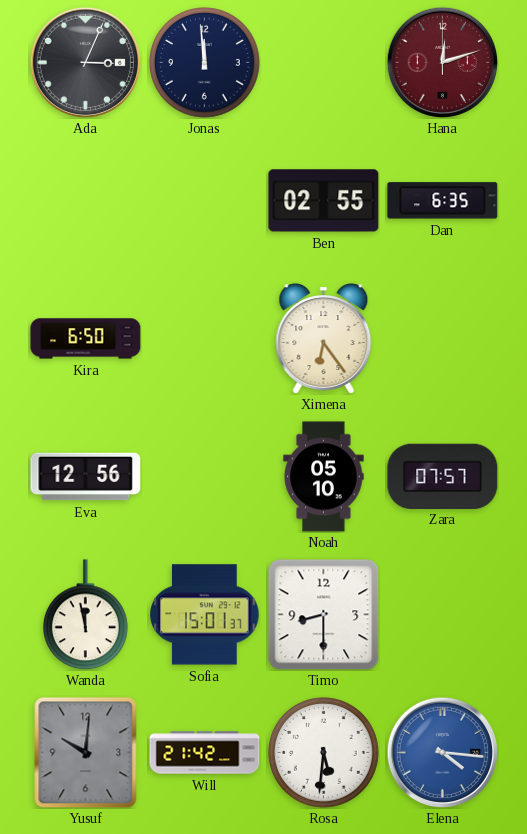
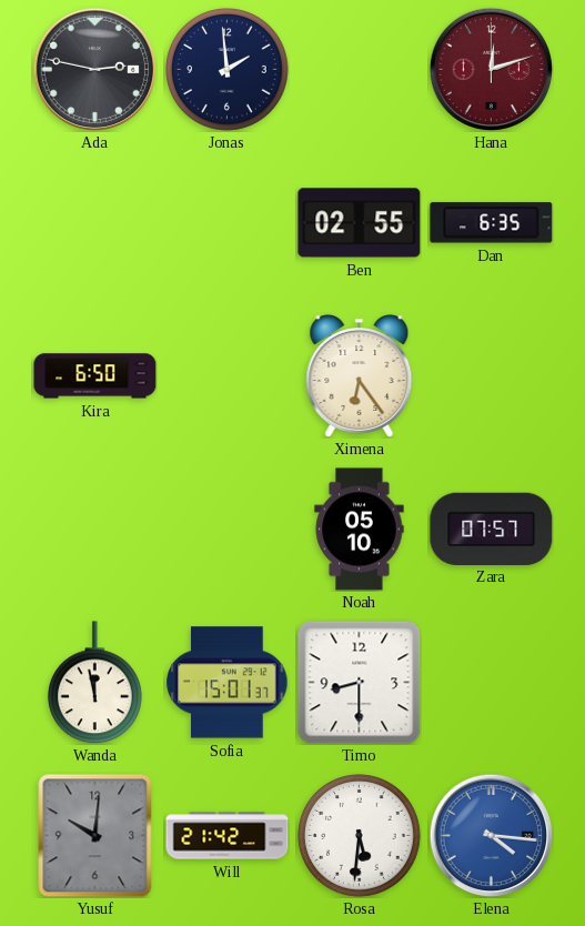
Ada: 3:04 -> 2:47 (94, 69)
Jonas: 11:59 -> 1:59 (228, 70)
Eva: 12:56 -> none (86, 477)
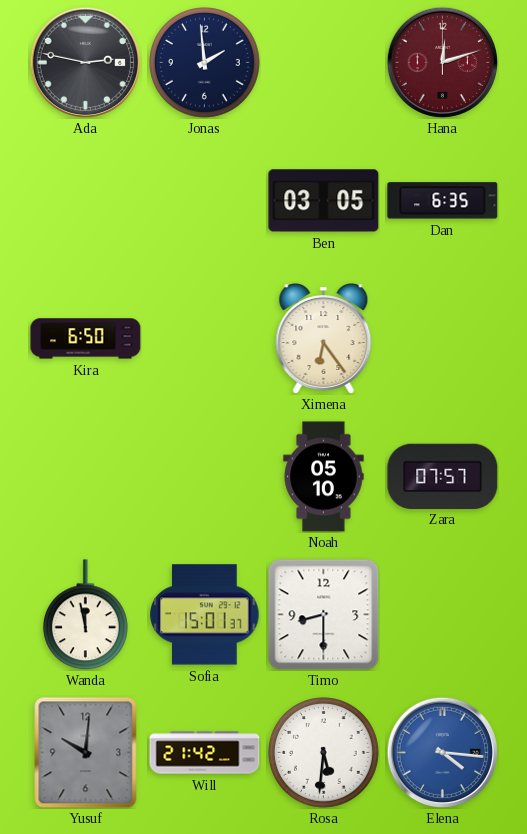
Ben: 02:55 -> 03:05 (324, 201)
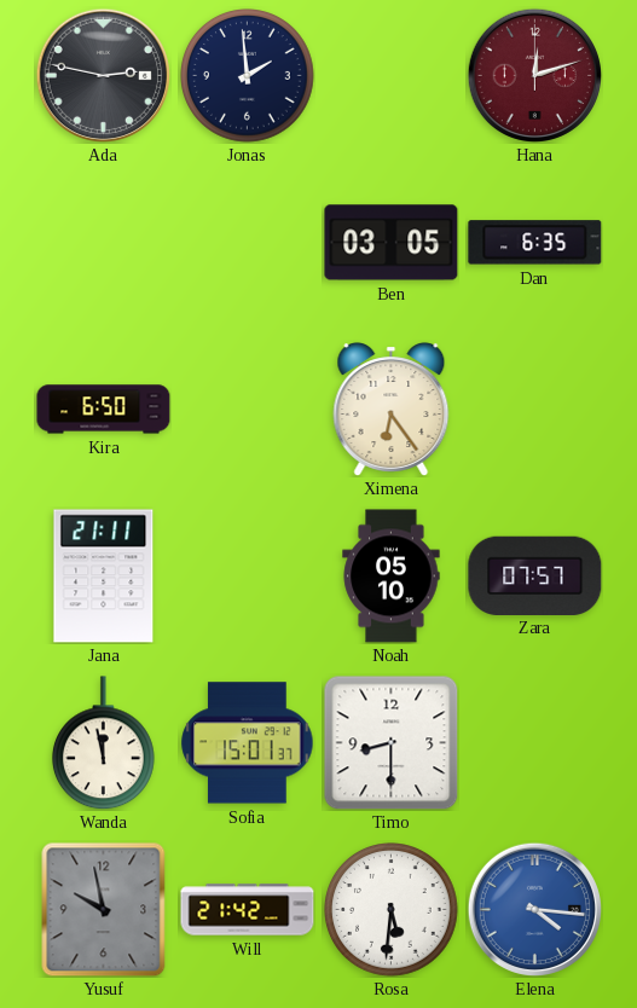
Jana: none -> 21:11 (104, 577)
Yusuf: 10:01 -> 9:58 (104, 910)
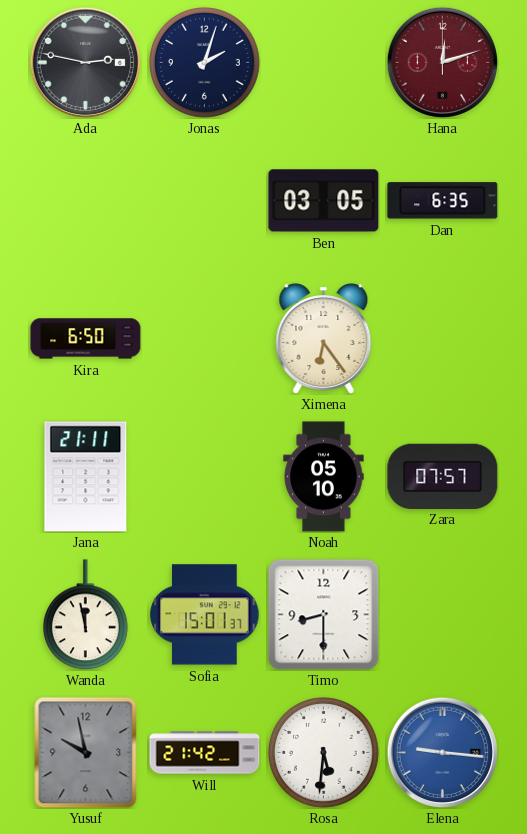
Jonas: 1:59 -> 2:03 (205, 63)
Elena: 4:16 -> 9:16 (442, 752)
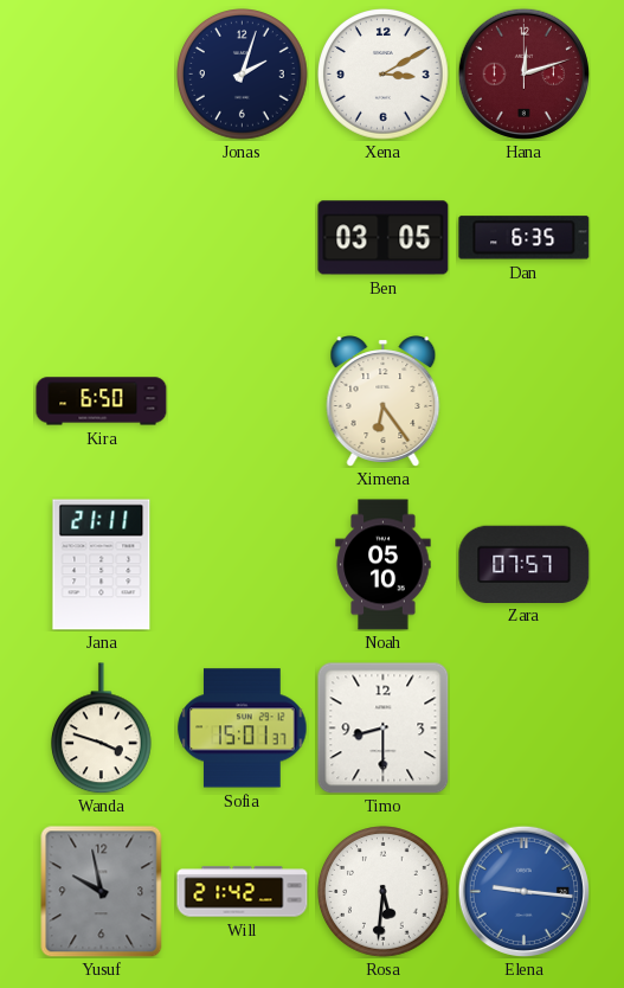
Ada: 2:47 -> none (85, 62)
Xena: none -> 3:10 (384, 75)
Wanda: 11:58 -> 3:48 (101, 729)
